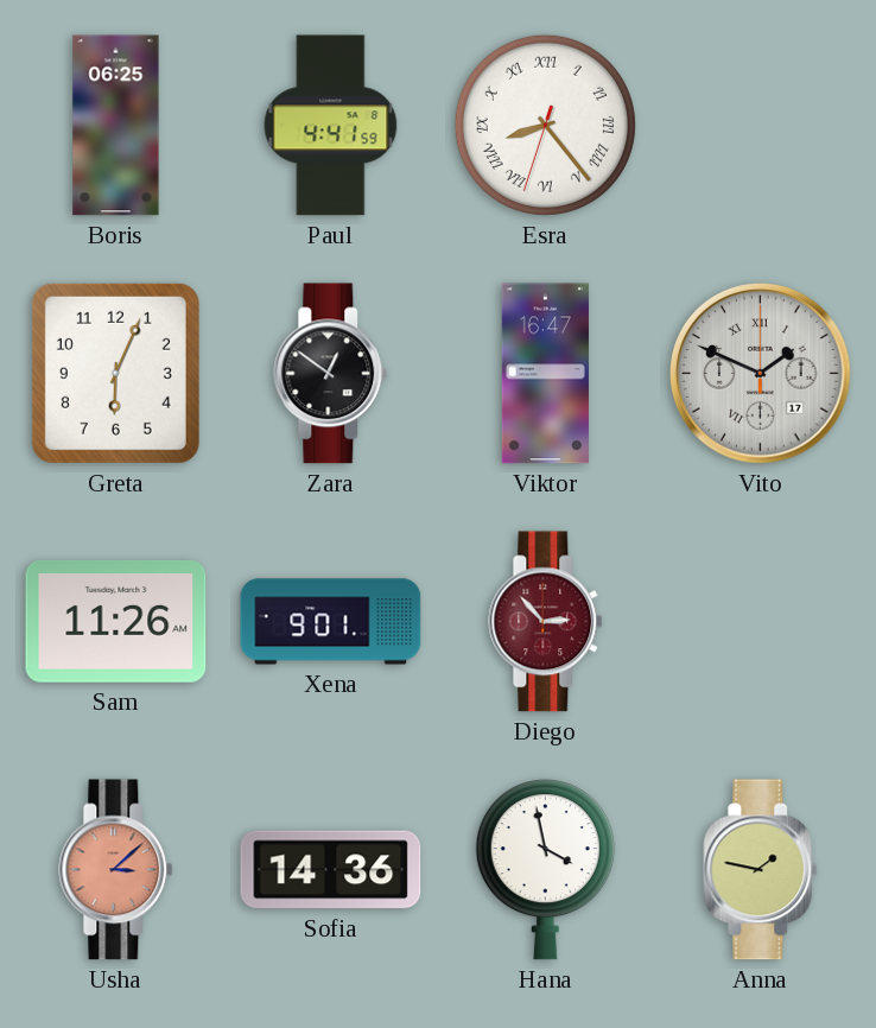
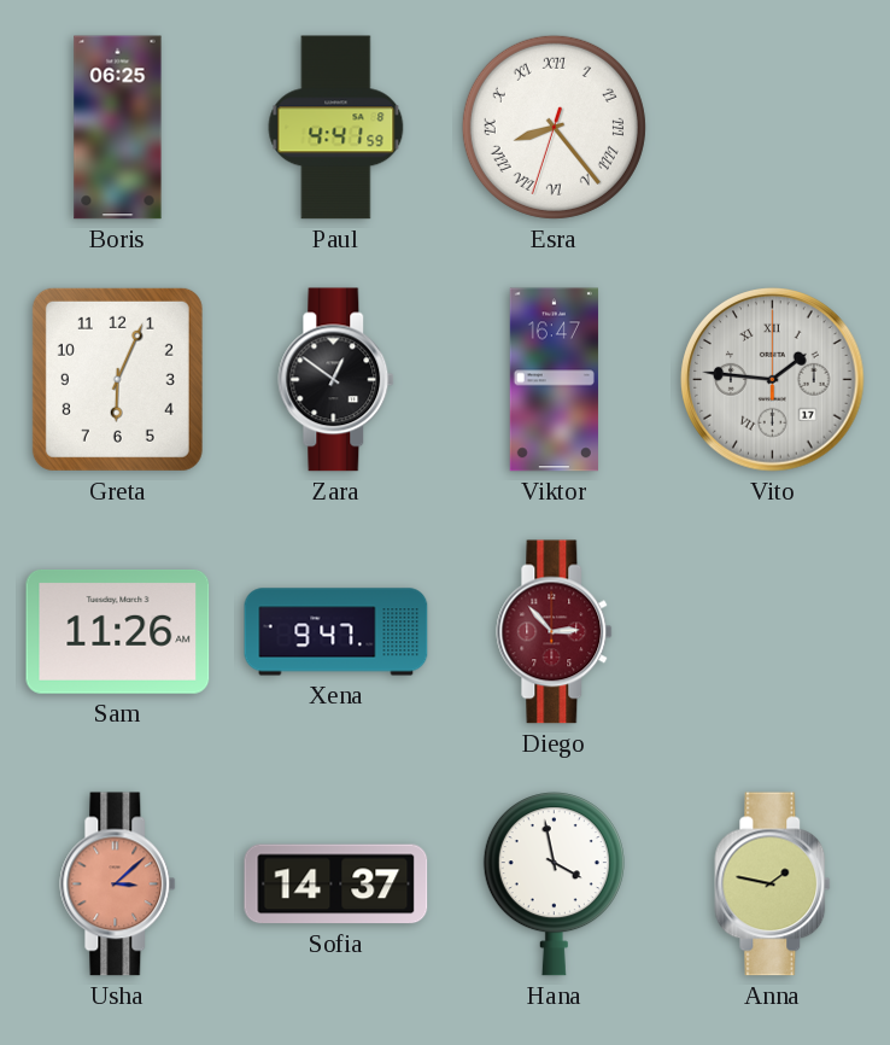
Vito: 1:49 -> 1:46 (773, 380)
Xena: 9:01 -> 9:47 (336, 632)
Sofia: 14:36 -> 14:37 (336, 885)
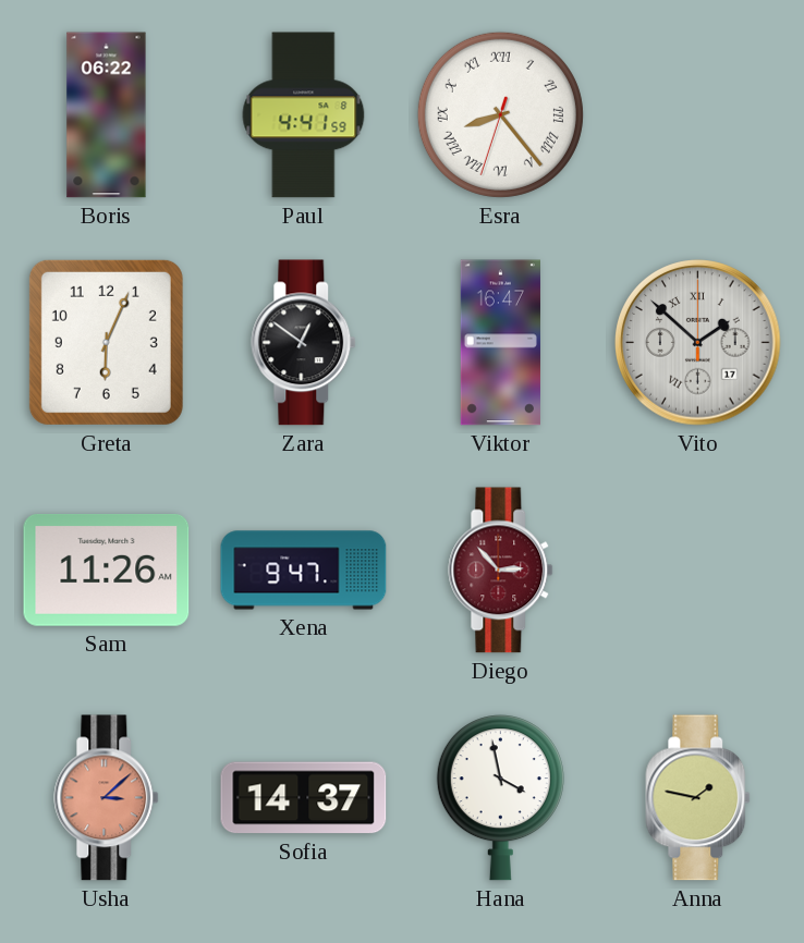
Boris: 06:25 -> 06:22 (107, 115)
Vito: 1:46 -> 1:52 (698, 343)
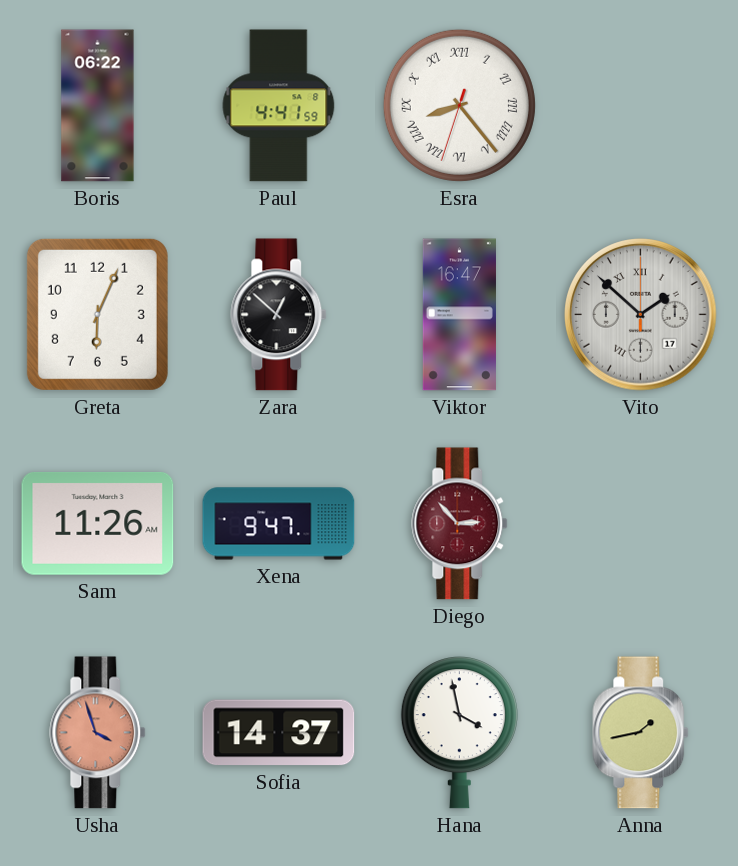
Zara: 12:51 -> 12:52 (279, 315)
Usha: 3:08 -> 3:57 (98, 733)
Anna: 1:47 -> 1:43 (641, 733)
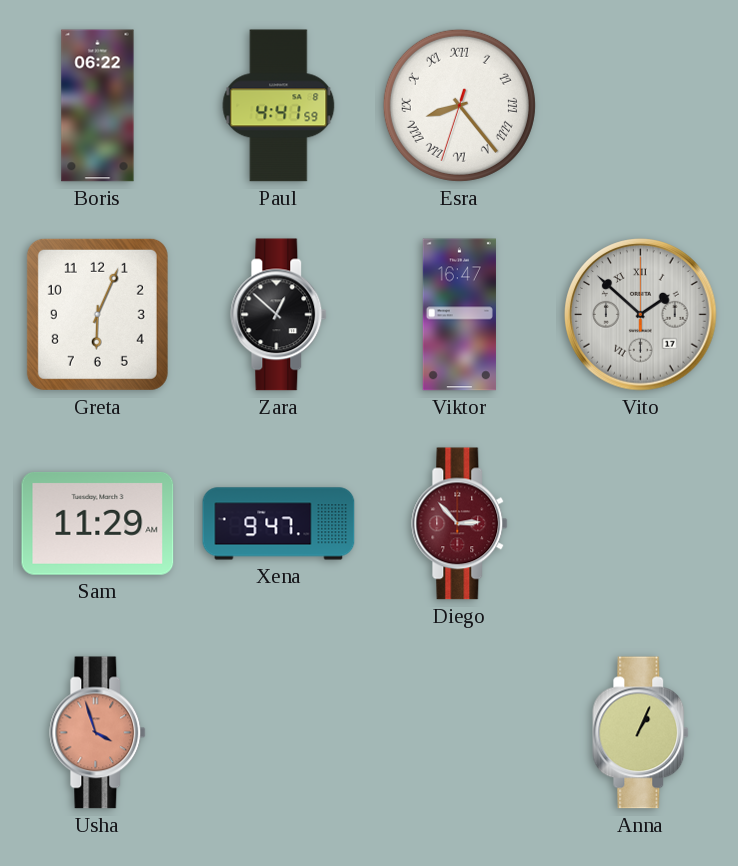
Sam: 11:26 -> 11:29 (98, 524)
Sofia: 14:37 -> none (279, 733)
Hana: 3:58 -> none (459, 733)
Anna: 1:43 -> 1:04 (641, 733)
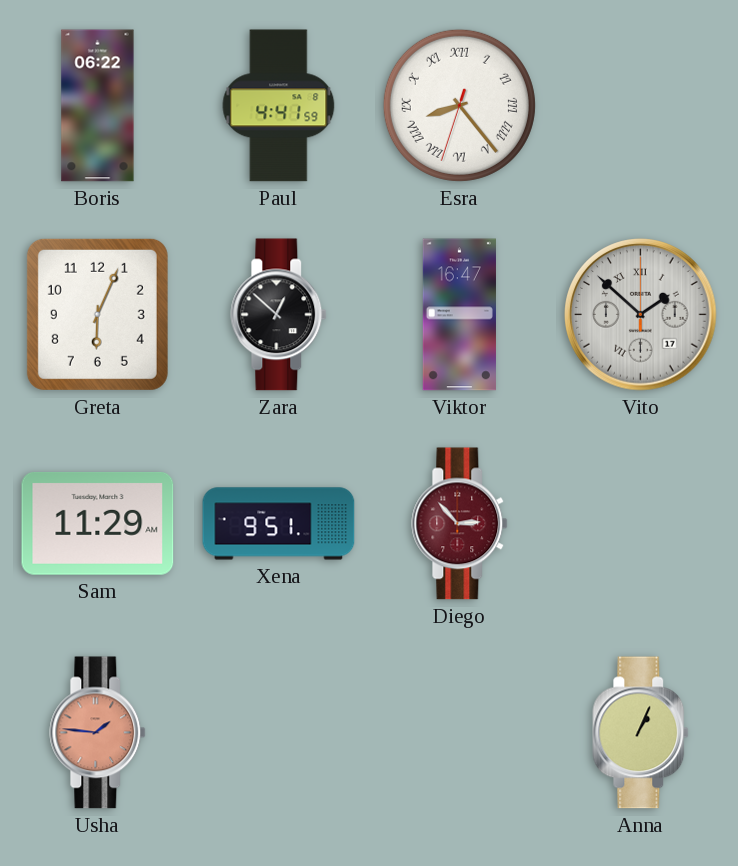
Xena: 9:47 -> 9:51 (279, 524)
Usha: 3:57 -> 1:46 (98, 733)
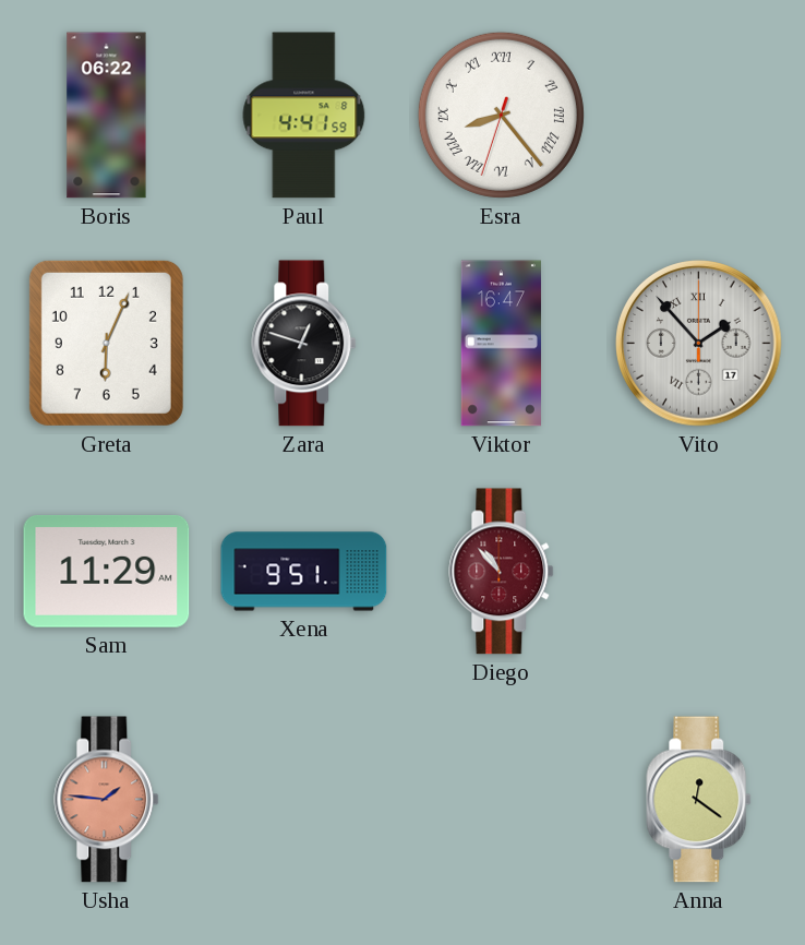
Zara: 12:52 -> 12:48 (304, 344)
Vito: 1:52 -> 1:53 (699, 344)
Diego: 2:53 -> 10:53 (502, 572)
Anna: 1:04 -> 12:21 (699, 800)
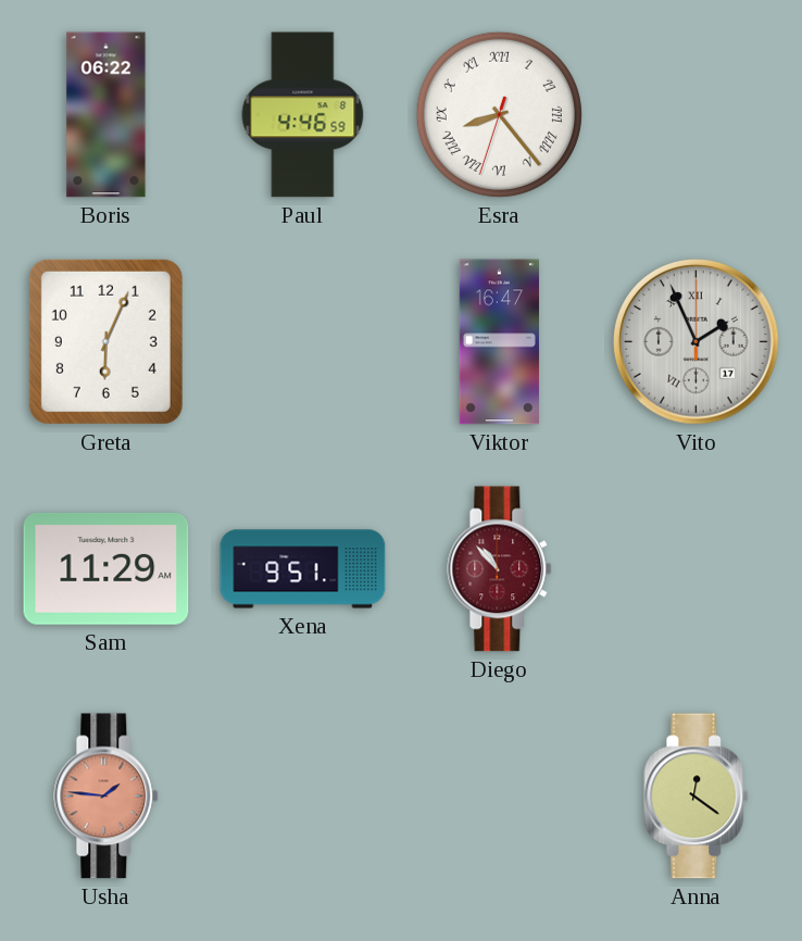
Paul: 4:41 -> 4:46 (303, 115)
Zara: 12:48 -> none (304, 344)
Vito: 1:53 -> 1:56 (697, 342)
